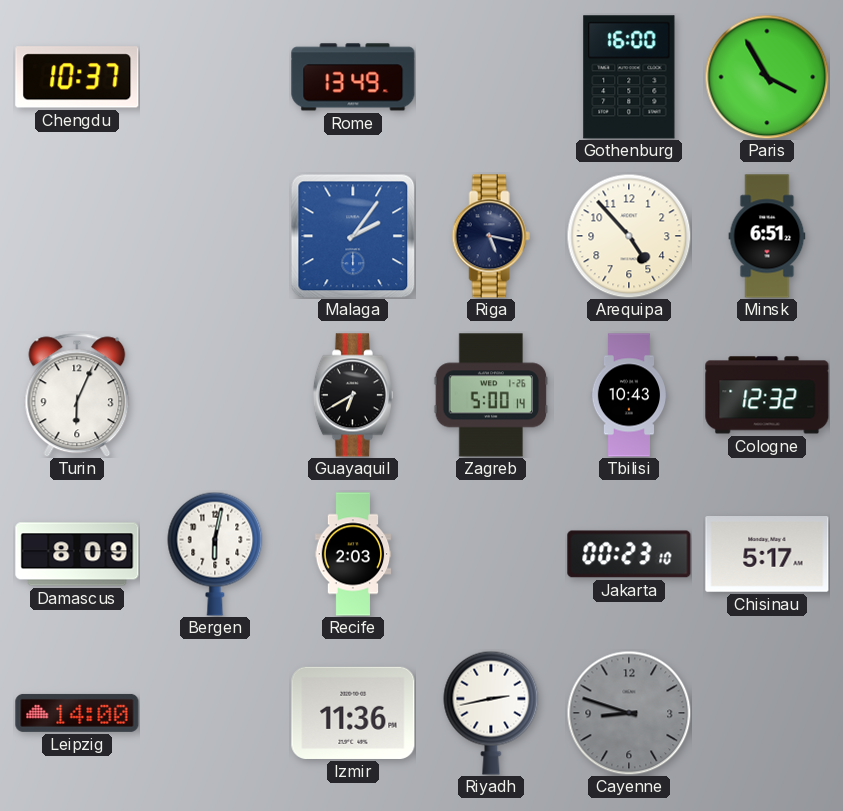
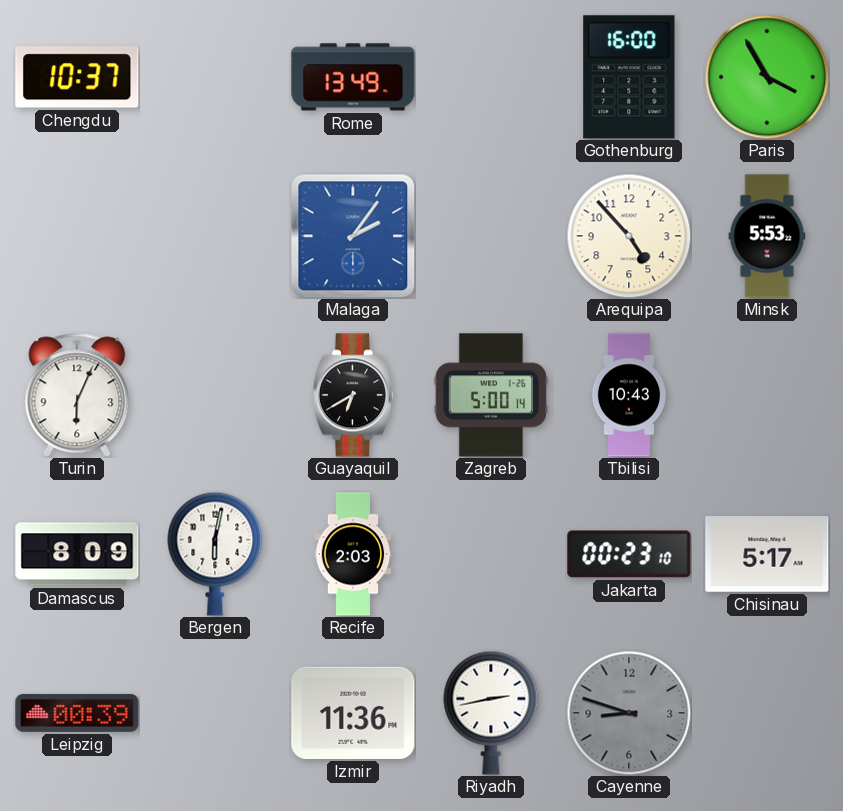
Riga: 5:17 -> none (491, 236)
Minsk: 6:51 -> 5:53 (767, 236)
Cologne: 12:32 -> none (767, 395)
Leipzig: 14:00 -> 00:39 (77, 713)
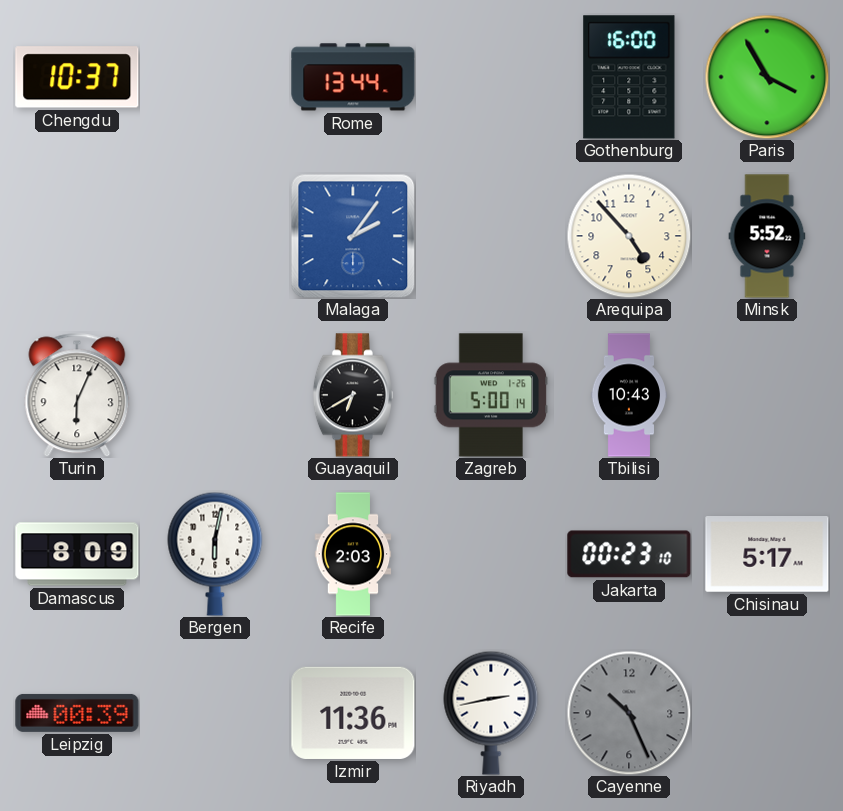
Rome: 13:49 -> 13:44 (353, 77)
Minsk: 5:53 -> 5:52 (767, 236)
Cayenne: 8:48 -> 10:26 (629, 713)
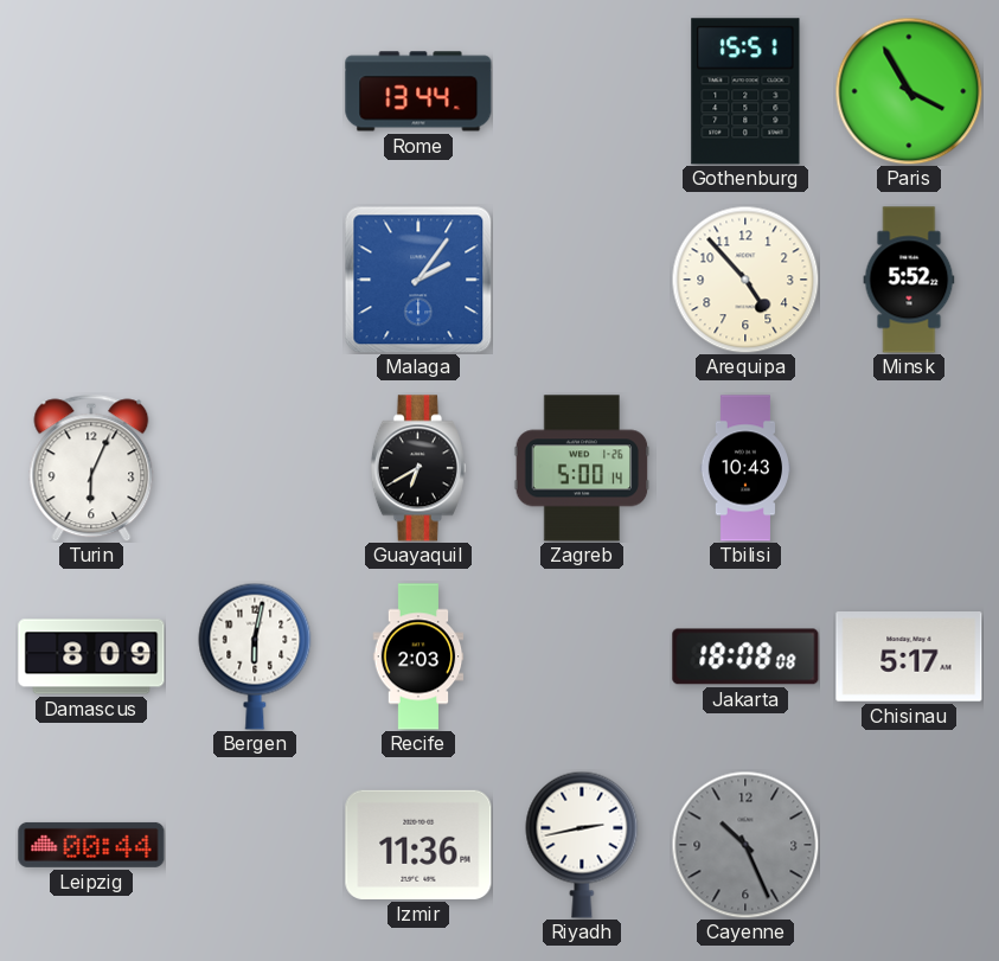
Chengdu: 10:37 -> none (77, 77)
Gothenburg: 16:00 -> 15:51 (745, 91)
Jakarta: 00:23 -> 18:08 (745, 656)
Leipzig: 00:39 -> 00:44 (91, 845)
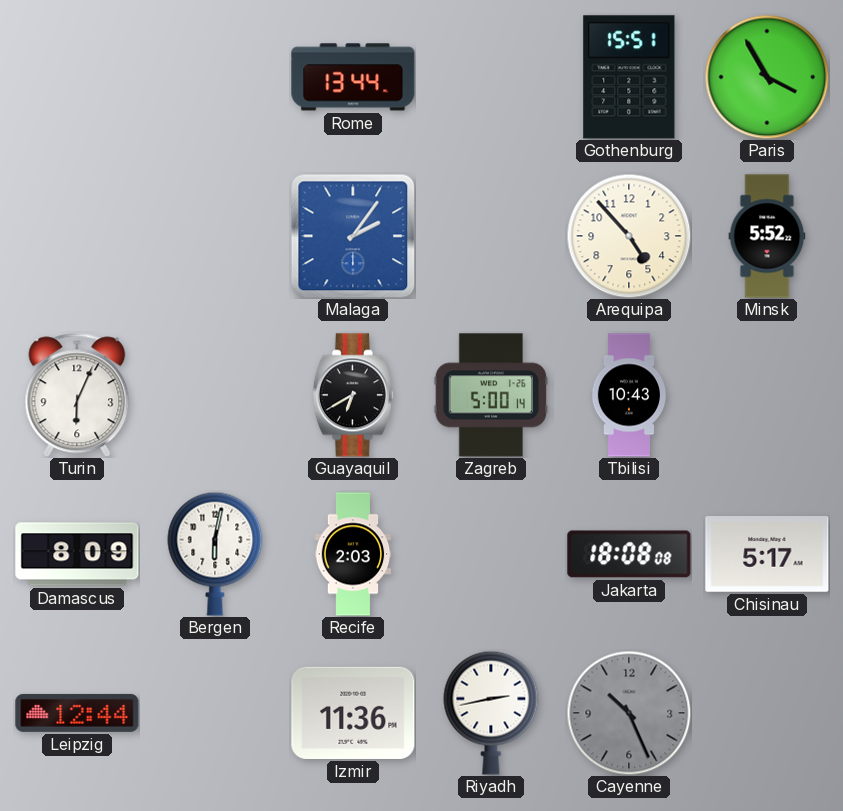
Leipzig: 00:44 -> 12:44 (77, 713)
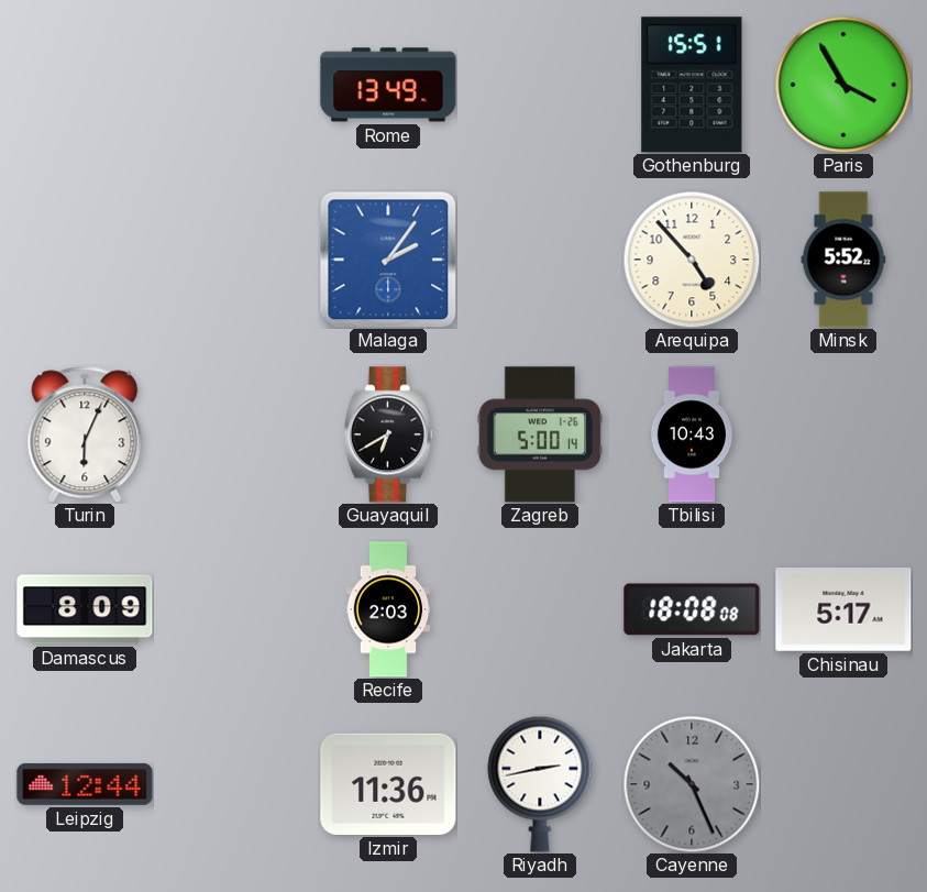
Rome: 13:44 -> 13:49 (388, 85)
Bergen: 6:02 -> none (215, 554)
